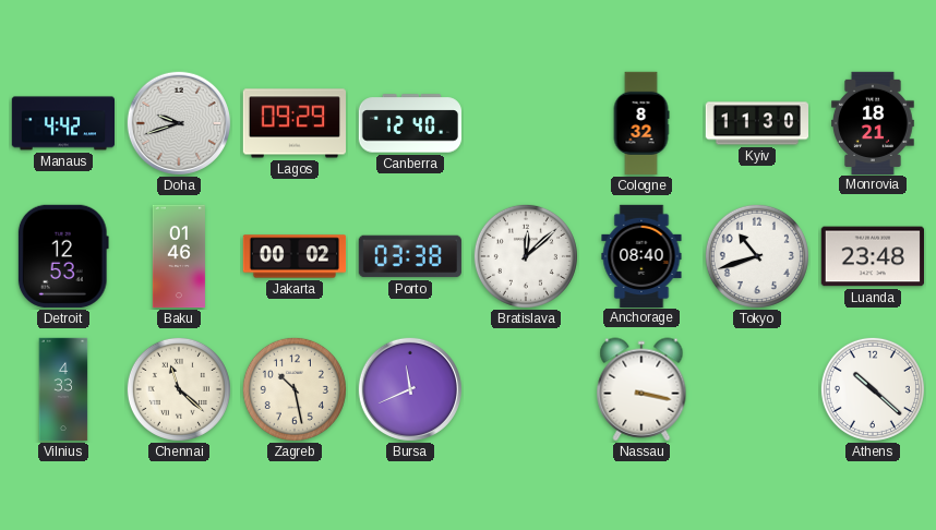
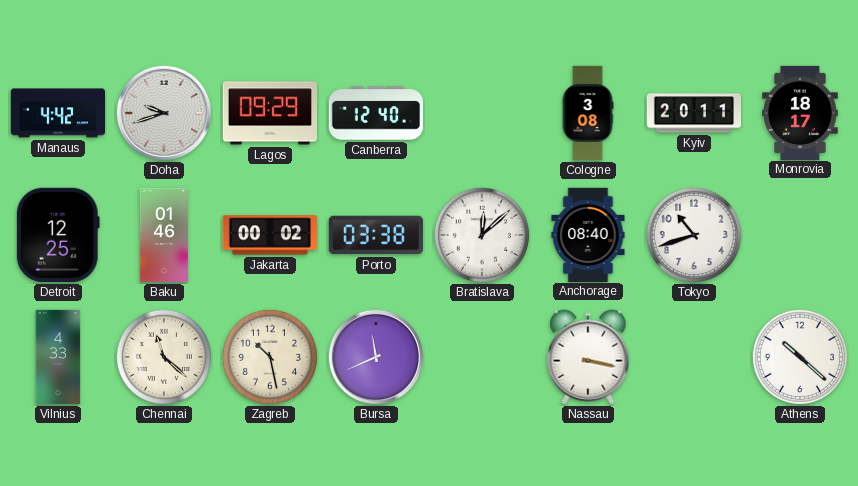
Cologne: 8:32 -> 3:08 (588, 113)
Kyiv: 11:30 -> 20:11 (693, 113)
Monrovia: 18:21 -> 18:17 (800, 112)
Detroit: 12:53 -> 12:25 (58, 235)
Luanda: 23:48 -> none (872, 256)
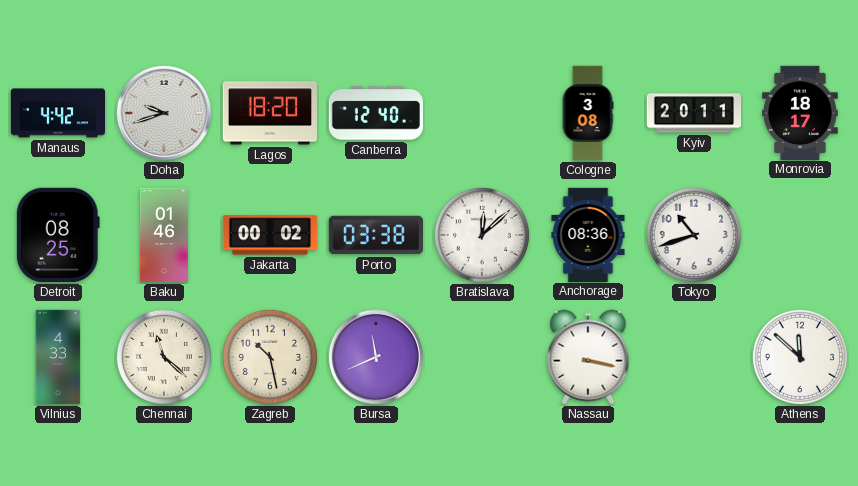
Lagos: 09:29 -> 18:20 (269, 113)
Detroit: 12:25 -> 08:25 (58, 235)
Anchorage: 08:40 -> 08:36 (588, 234)
Athens: 10:22 -> 11:52 (800, 357)
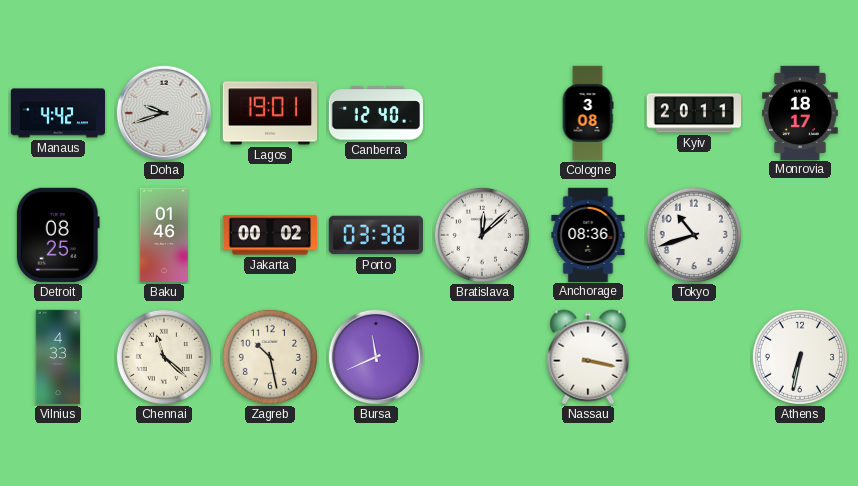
Lagos: 18:20 -> 19:01 (269, 113)
Athens: 11:52 -> 6:32 (800, 357)
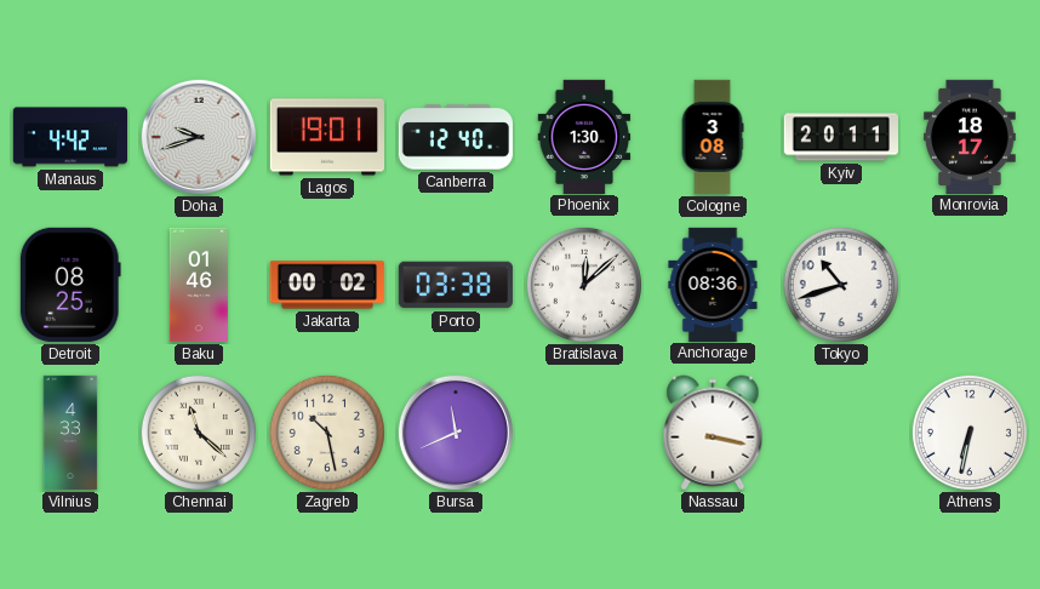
Phoenix: none -> 1:30 (584, 136)
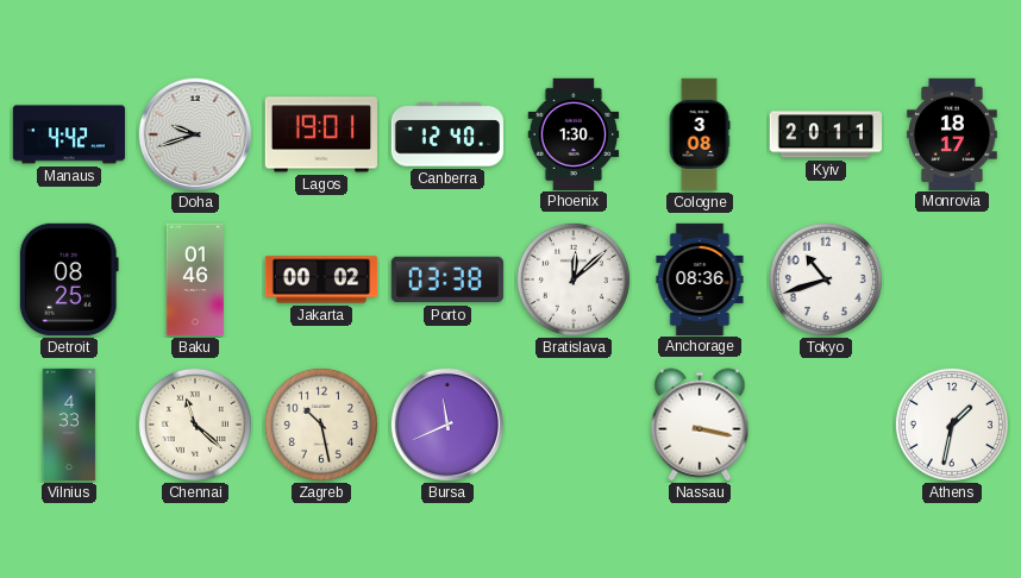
Athens: 6:32 -> 1:32 (952, 425)
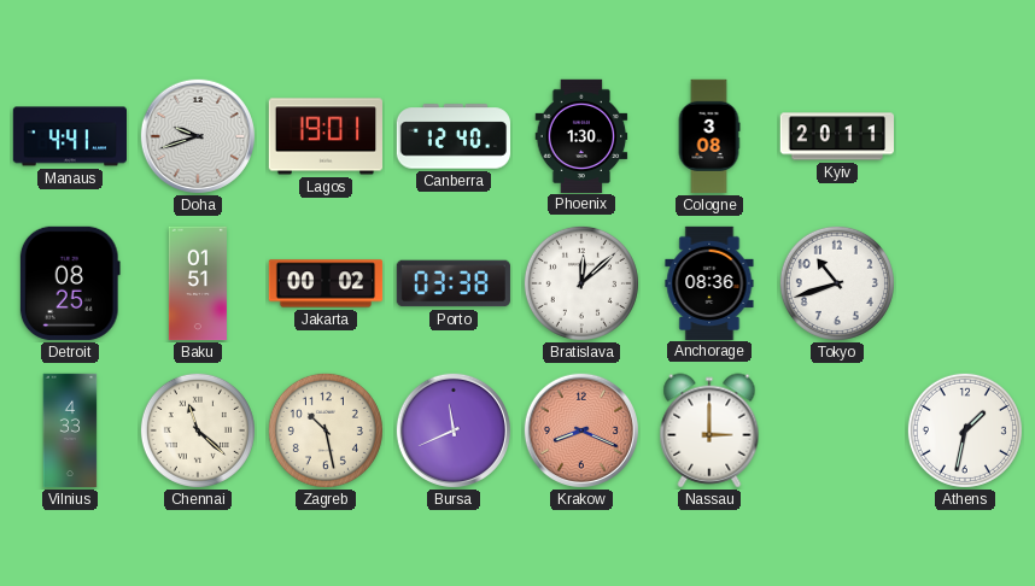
Manaus: 4:42 -> 4:41 (70, 136)
Monrovia: 18:17 -> none (952, 133)
Baku: 01:46 -> 01:51 (198, 283)
Krakow: none -> 8:19 (580, 429)
Nassau: 3:17 -> 3:00 (709, 430)
